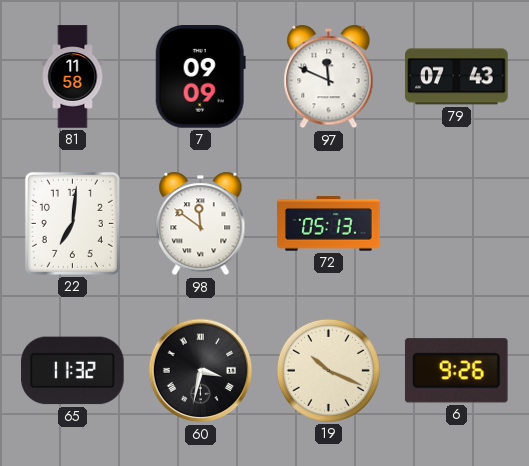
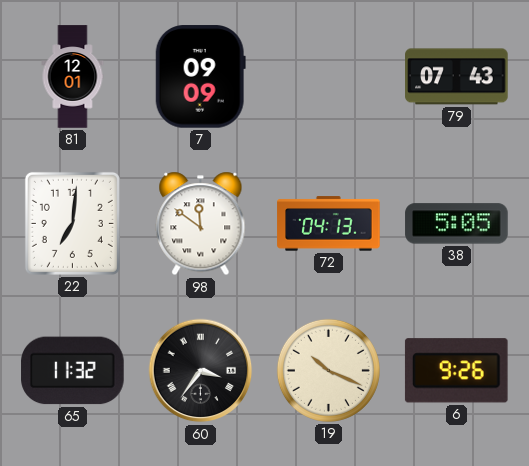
81: 11:58 -> 12:01 (73, 77)
97: 11:49 -> none (329, 77)
72: 05:13 -> 04:13 (329, 224)
38: none -> 5:05 (457, 224)
60: 3:32 -> 3:36 (201, 371)
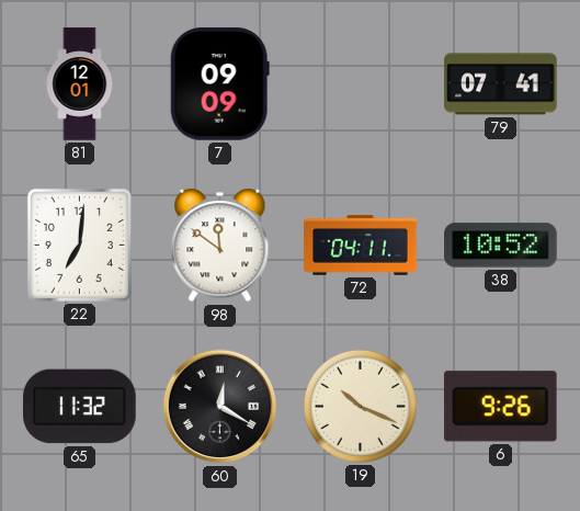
79: 07:43 -> 07:41 (501, 84)
72: 04:13 -> 04:11 (361, 246)
38: 5:05 -> 10:52 (501, 246)
60: 3:36 -> 12:20 (220, 407)
